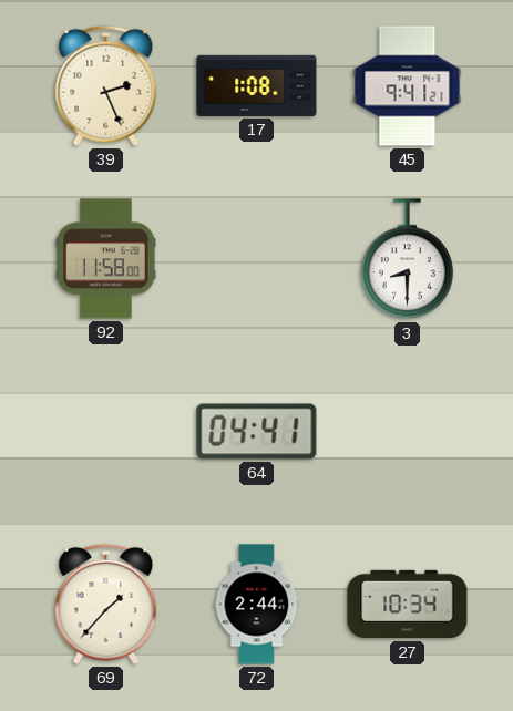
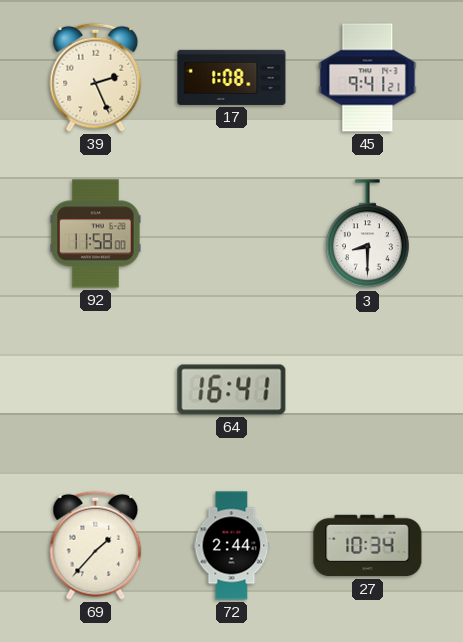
64: 04:41 -> 16:41 (232, 390)
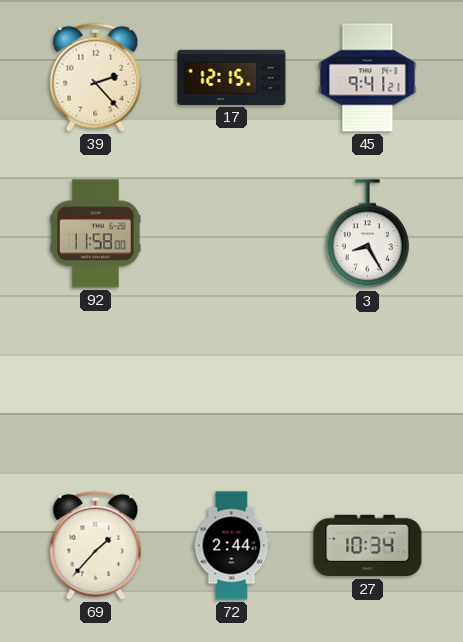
39: 2:26 -> 2:23 (96, 77)
17: 1:08 -> 12:15 (232, 77)
3: 8:30 -> 8:25 (367, 234)
64: 16:41 -> none (232, 390)
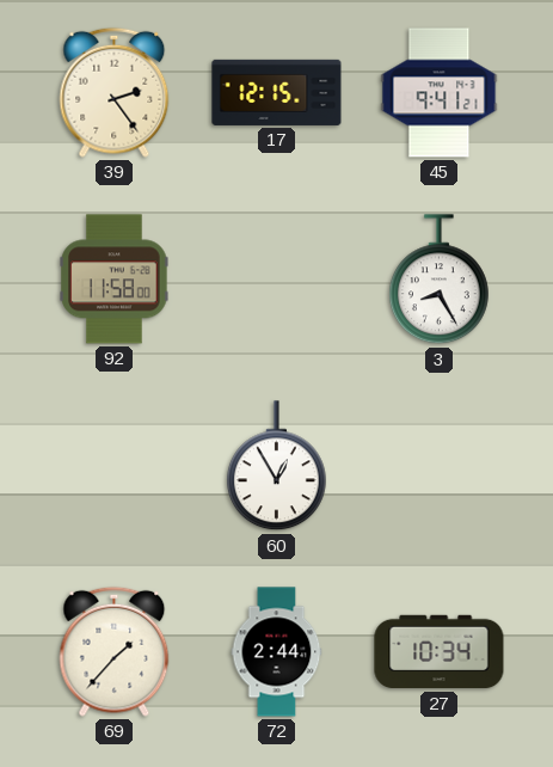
39: 2:23 -> 2:24 (115, 92)
60: none -> 12:55 (276, 466)
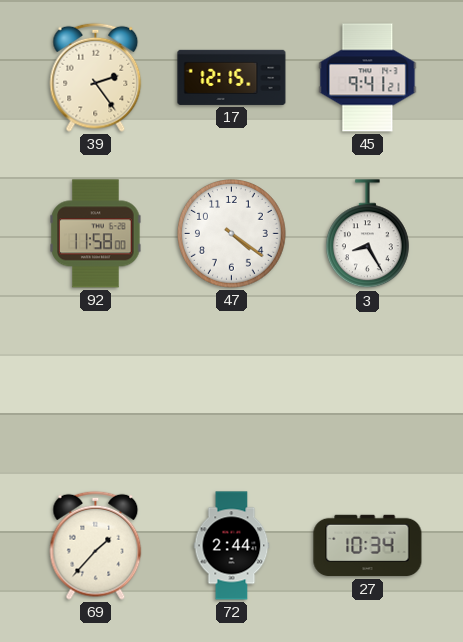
47: none -> 4:21 (232, 234)
60: 12:55 -> none (276, 466)
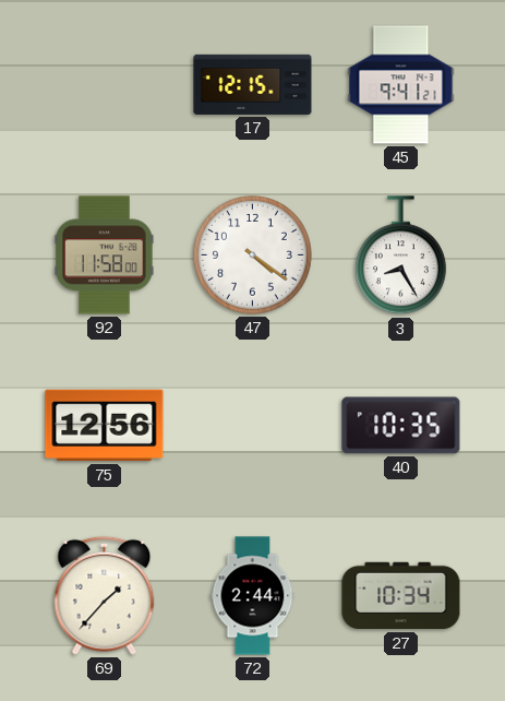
39: 2:24 -> none (96, 77)
75: none -> 12:56 (105, 426)
40: none -> 10:35 (401, 426)
